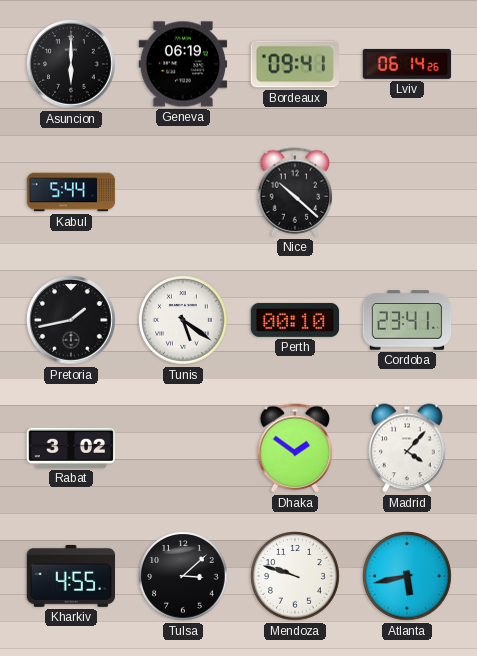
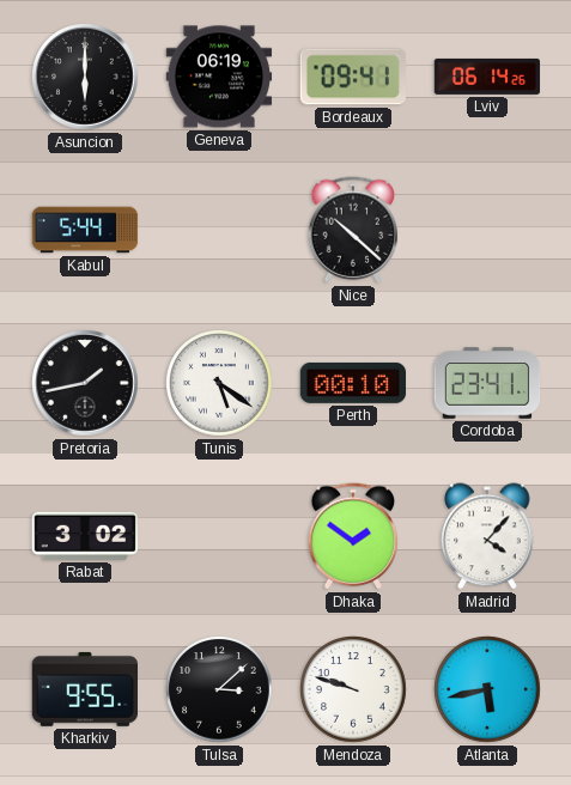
Kharkiv: 4:55 -> 9:55 (84, 689)
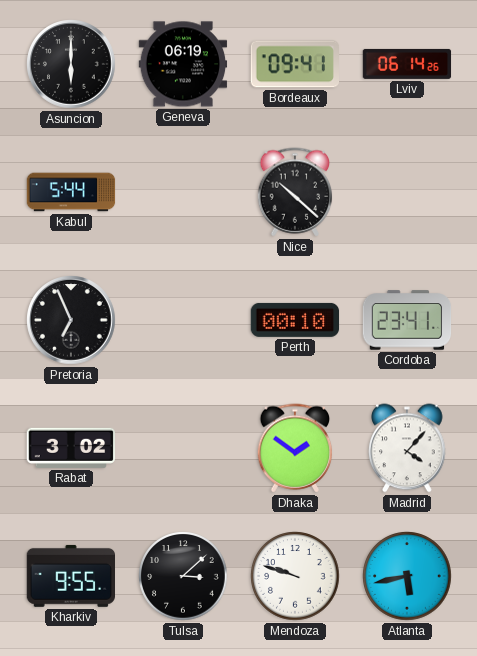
Pretoria: 1:43 -> 6:56 (71, 320)
Tunis: 5:21 -> none (219, 383)
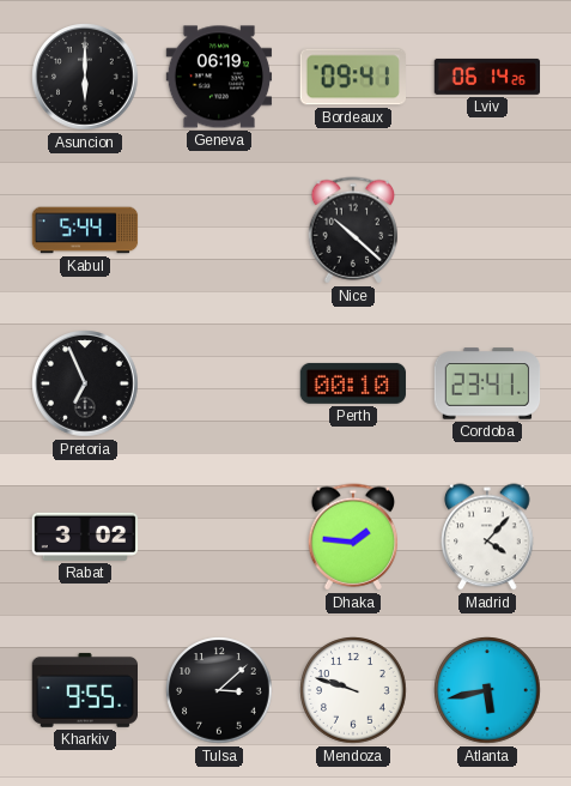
Dhaka: 1:51 -> 1:46 (353, 537)
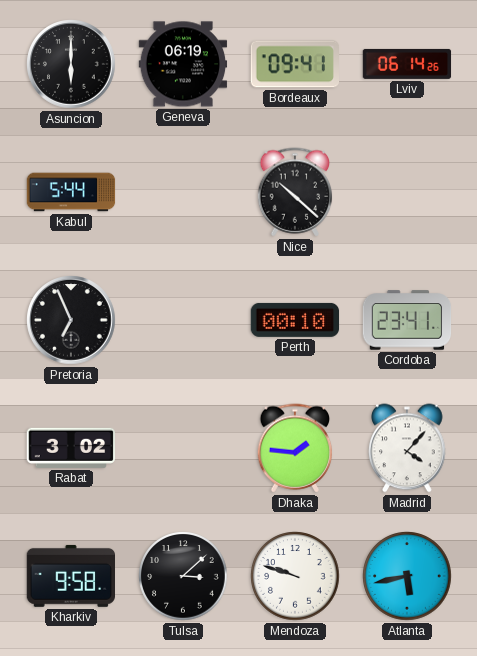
Kharkiv: 9:55 -> 9:58 (70, 576)
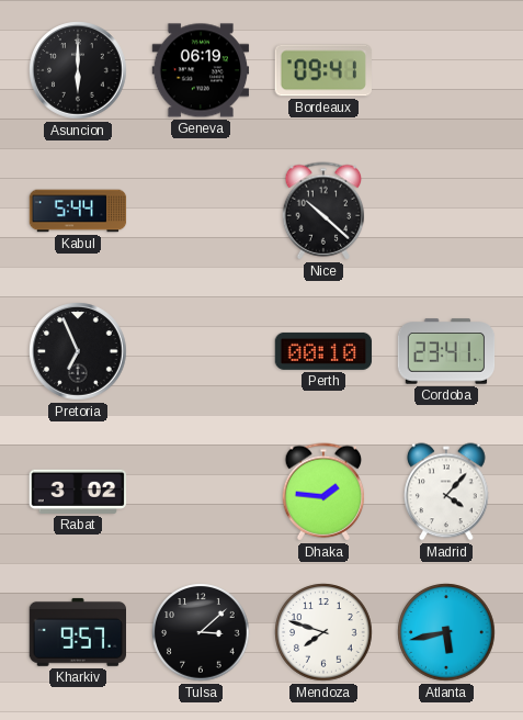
Lviv: 06:14 -> none (407, 64)
Kharkiv: 9:58 -> 9:57 (77, 632)
Mendoza: 9:48 -> 7:48 (323, 632)
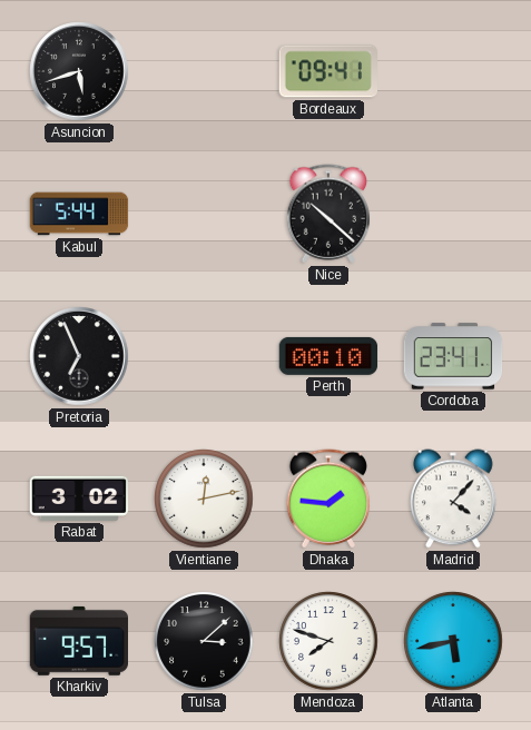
Asuncion: 6:00 -> 5:42 (79, 71)
Geneva: 06:19 -> none (201, 70)
Vientiane: none -> 12:13 (204, 499)
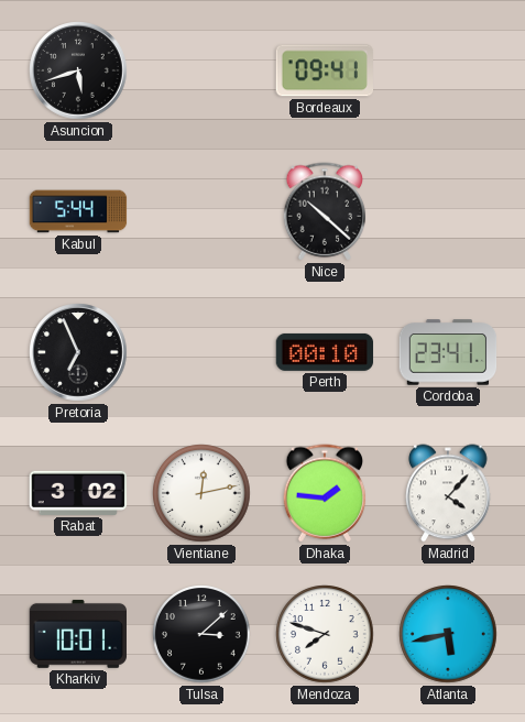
Kharkiv: 9:57 -> 10:01 (77, 634)
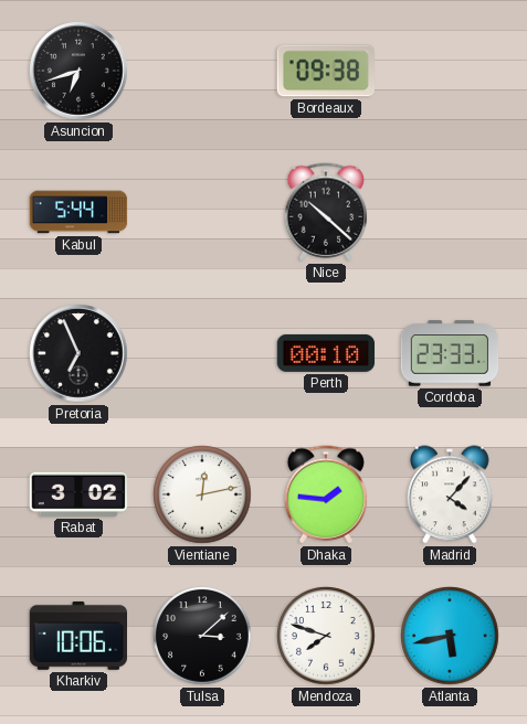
Asuncion: 5:42 -> 6:42 (78, 71)
Bordeaux: 09:41 -> 09:38 (325, 71)
Cordoba: 23:41 -> 23:33 (450, 353)
Kharkiv: 10:01 -> 10:06 (77, 636)
